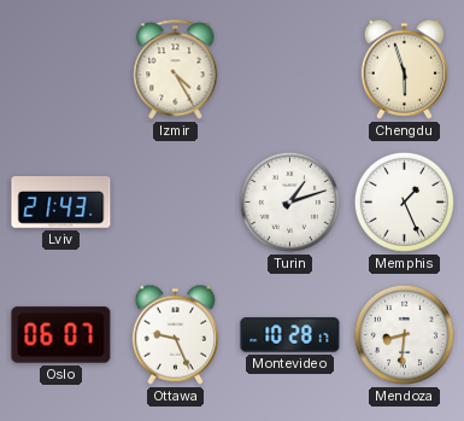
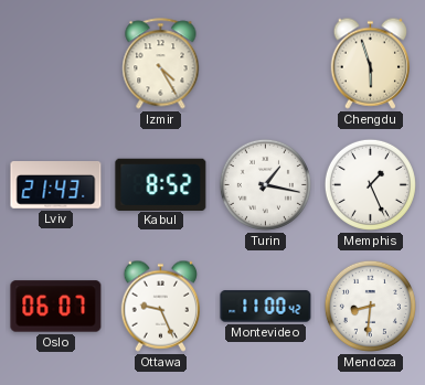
Kabul: none -> 8:52 (161, 184)
Turin: 1:12 -> 1:17 (265, 184)
Montevideo: 10:28 -> 11:00 (266, 307)
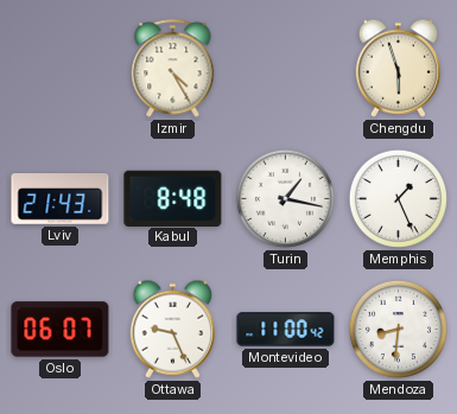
Kabul: 8:52 -> 8:48 (173, 198)
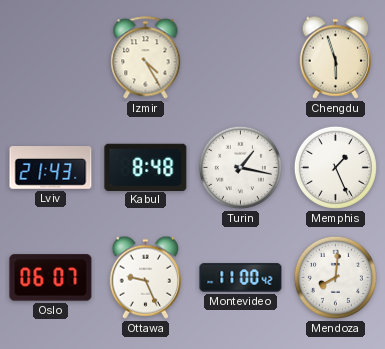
Mendoza: 8:31 -> 8:01 (335, 277)
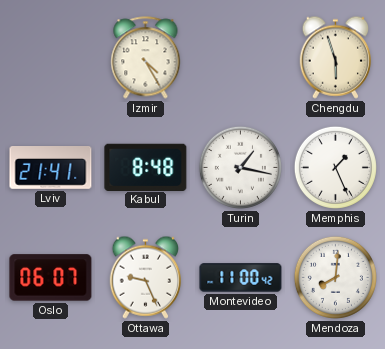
Lviv: 21:43 -> 21:41 (51, 168)
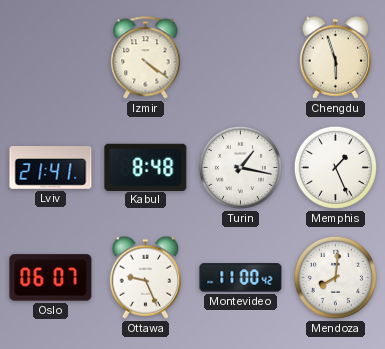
Izmir: 4:25 -> 4:21 (146, 58)
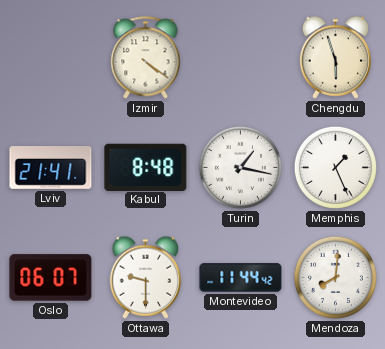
Ottawa: 9:26 -> 9:30 (145, 277)
Montevideo: 11:00 -> 11:44 (241, 278)
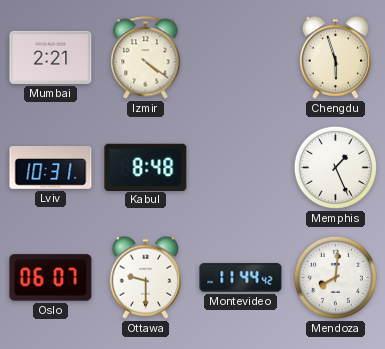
Mumbai: none -> 2:21 (51, 57)
Lviv: 21:41 -> 10:31 (51, 168)
Turin: 1:17 -> none (240, 167)
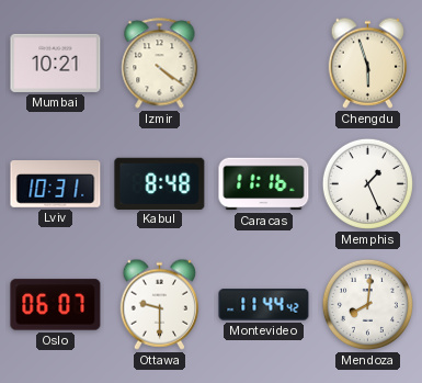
Mumbai: 2:21 -> 10:21 (56, 63)
Caracas: none -> 11:16 (264, 184)
